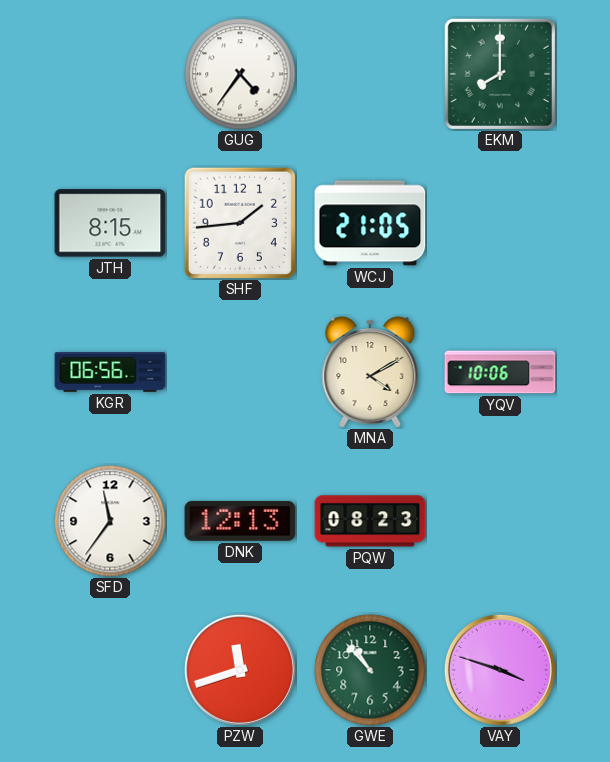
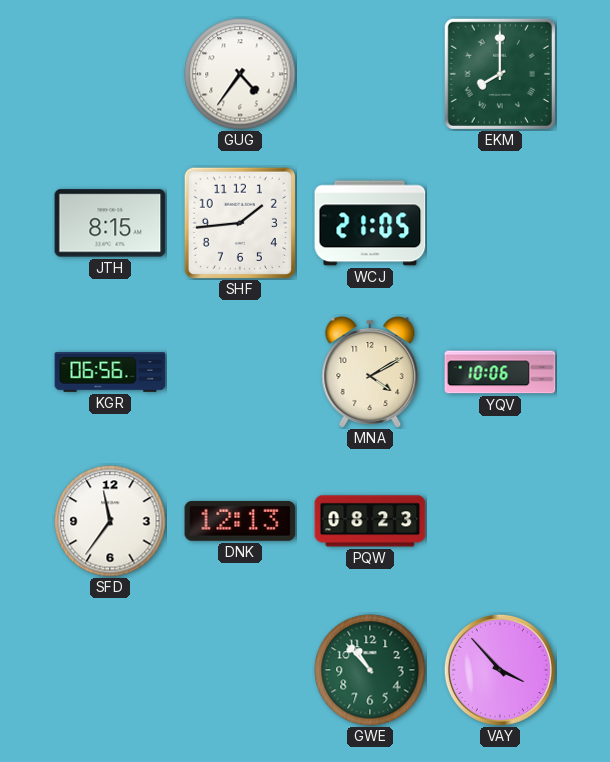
PZW: 11:42 -> none (240, 670)
VAY: 3:48 -> 3:53 (500, 670)
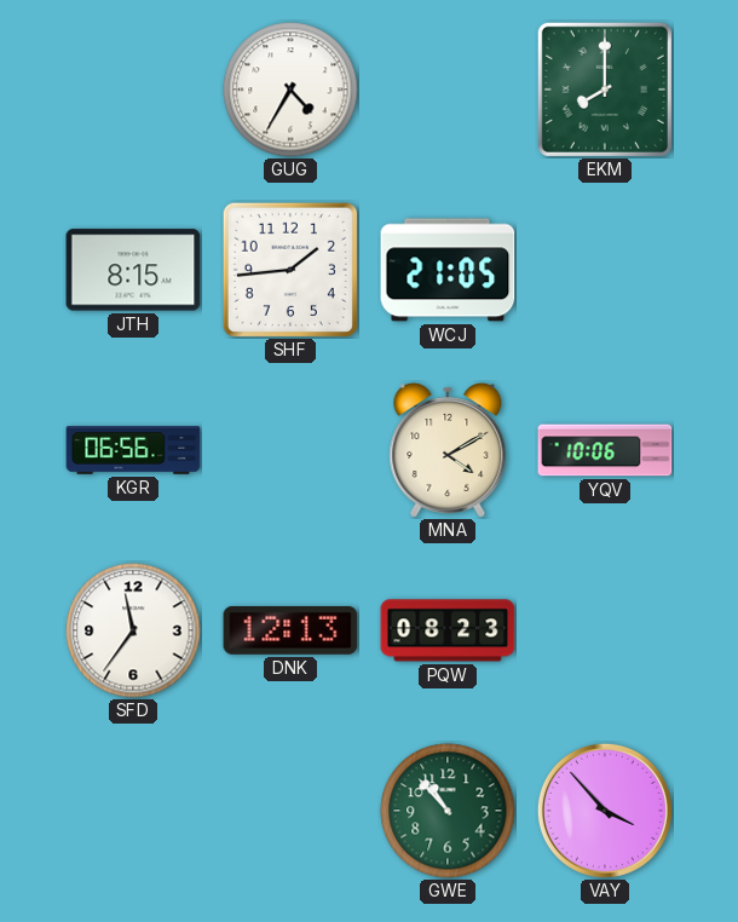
GUG: 4:36 -> 4:35 (290, 90)
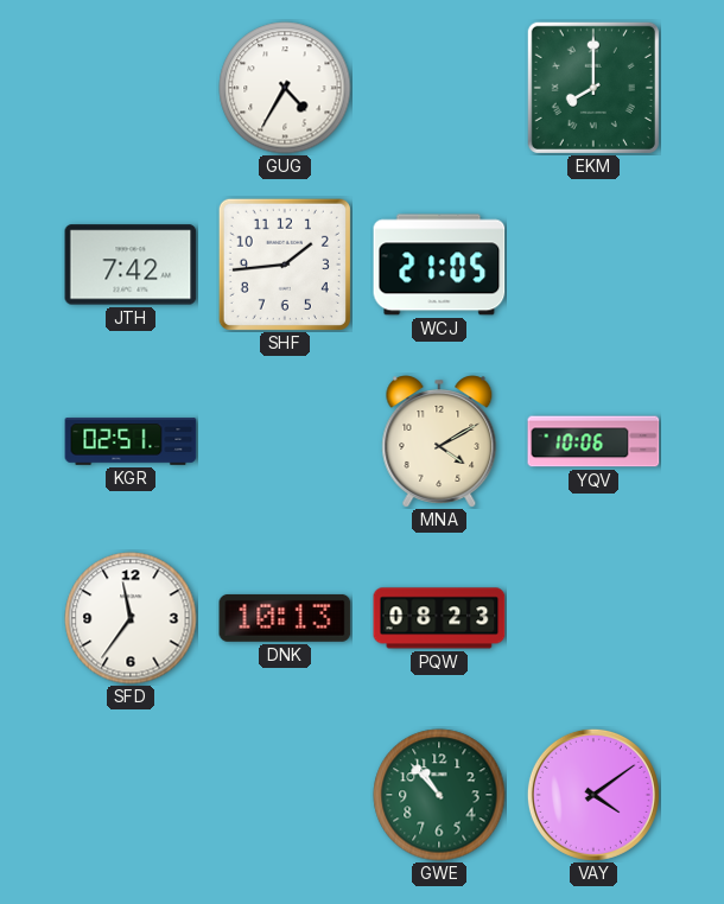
JTH: 8:15 -> 7:42 (131, 265)
KGR: 06:56 -> 02:51 (131, 441)
DNK: 12:13 -> 10:13 (285, 618)
VAY: 3:53 -> 4:09 (593, 795)
